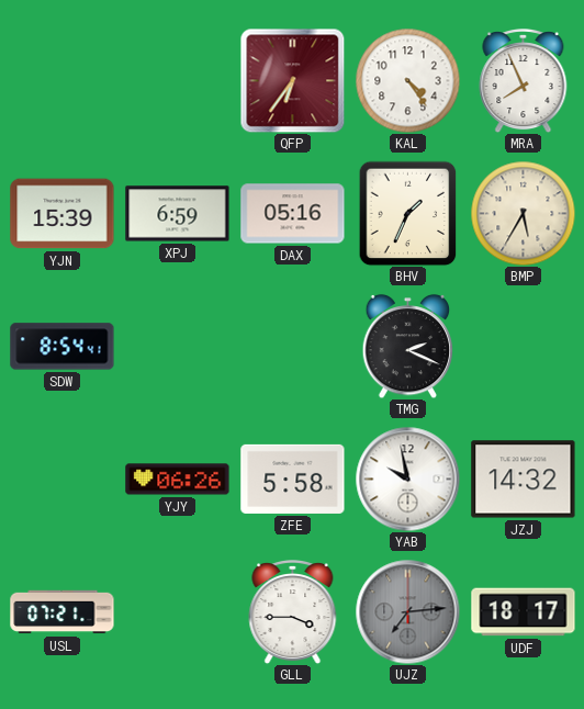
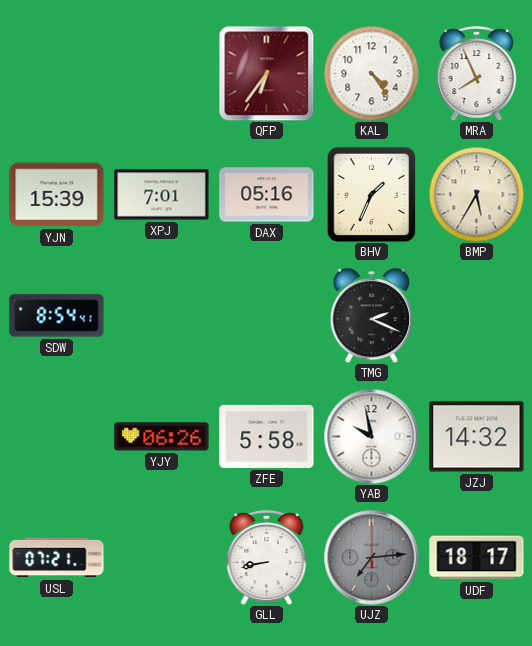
XPJ: 6:59 -> 7:01 (162, 195)
GLL: 3:45 -> 8:43 (267, 558)
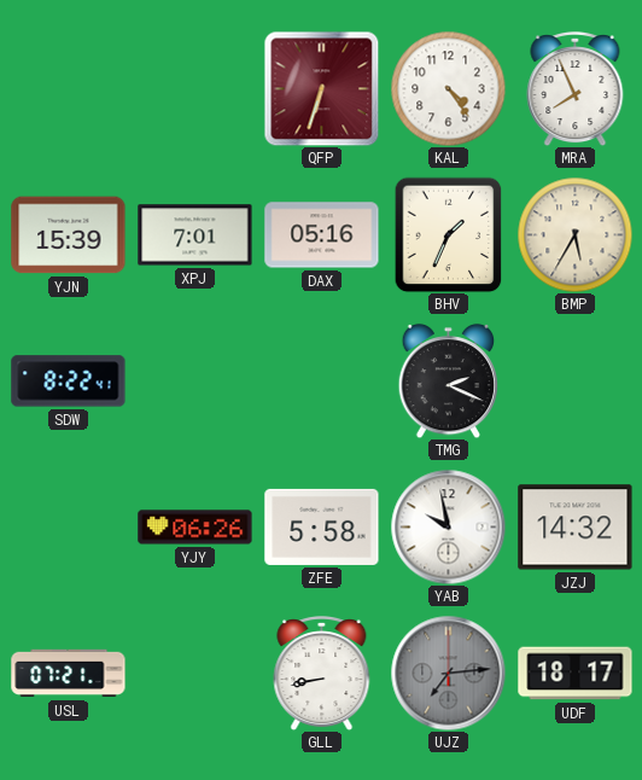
QFP: 6:36 -> 6:33 (321, 88)
SDW: 8:54 -> 8:22 (69, 382)
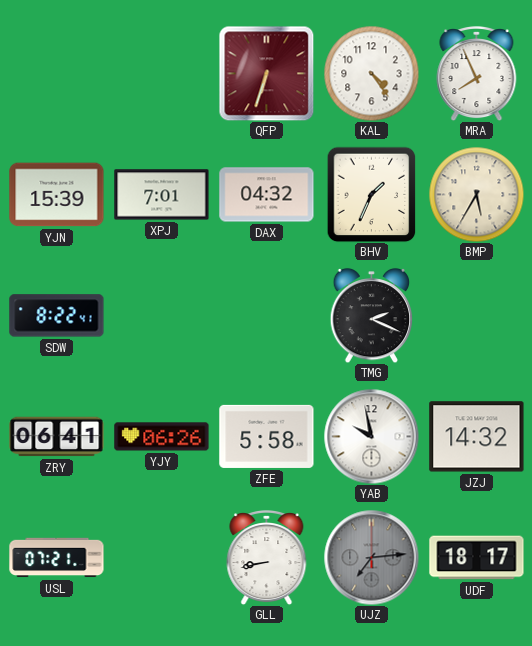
DAX: 05:16 -> 04:32 (267, 195)
ZRY: none -> 06:41 (57, 437)
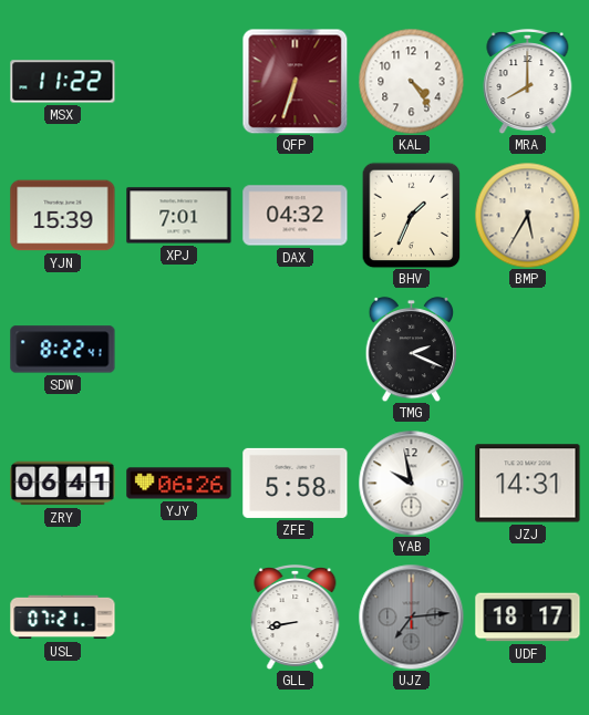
MSX: none -> 11:22 (63, 82)
MRA: 7:56 -> 8:00 (528, 82)
JZJ: 14:32 -> 14:31 (528, 484)
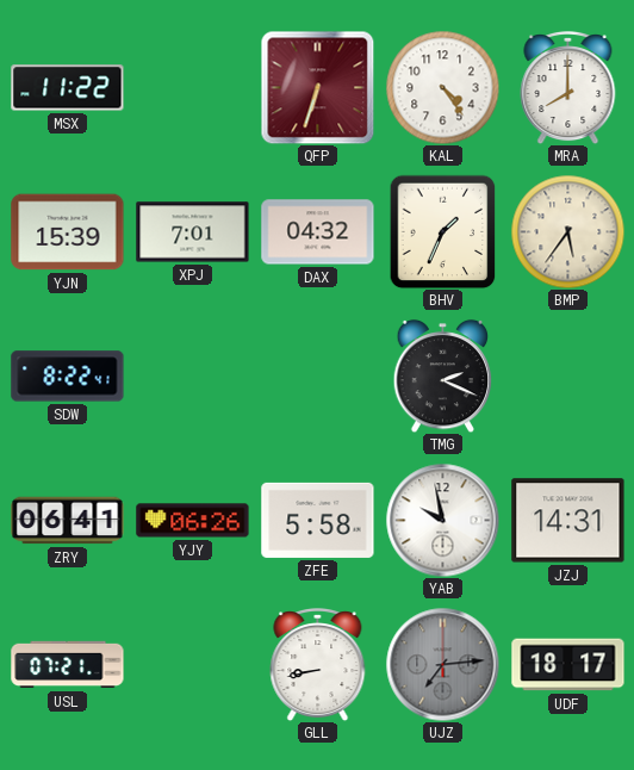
BMP: 5:35 -> 5:36 (567, 231)
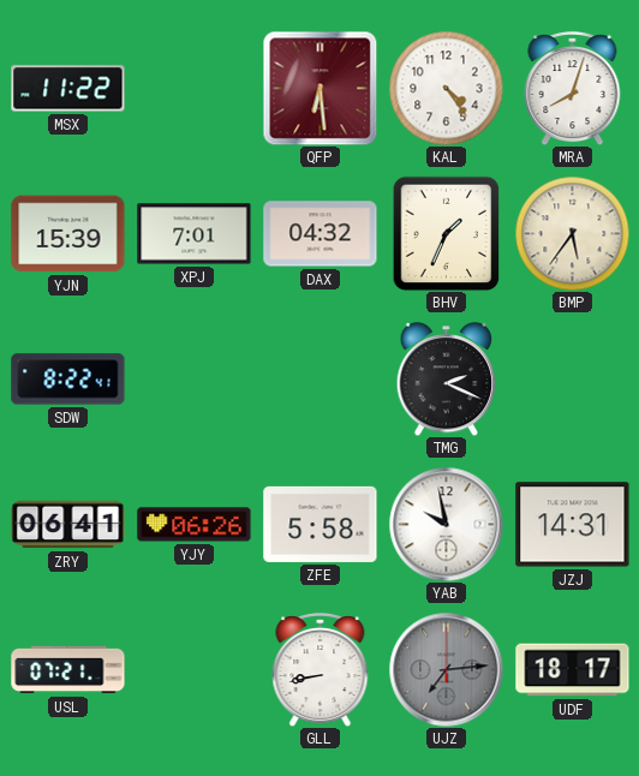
QFP: 6:33 -> 6:29 (319, 88)
MRA: 8:00 -> 8:03 (573, 89)
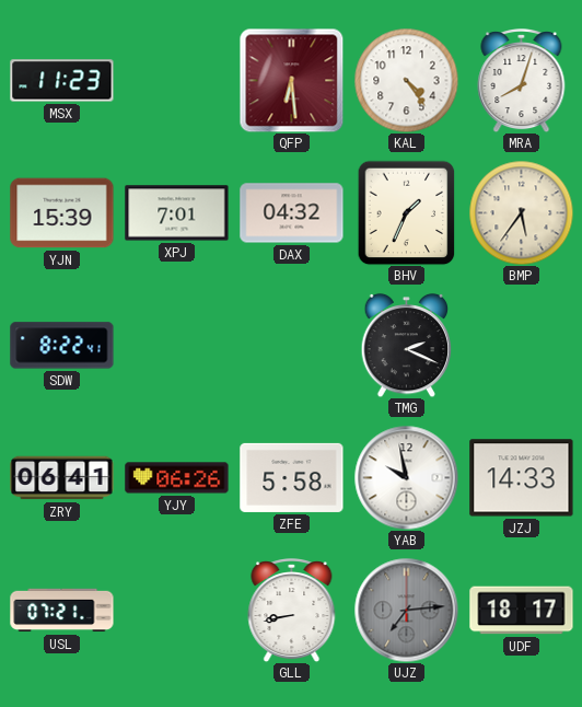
MSX: 11:22 -> 11:23 (62, 81)
JZJ: 14:31 -> 14:33 (522, 478)
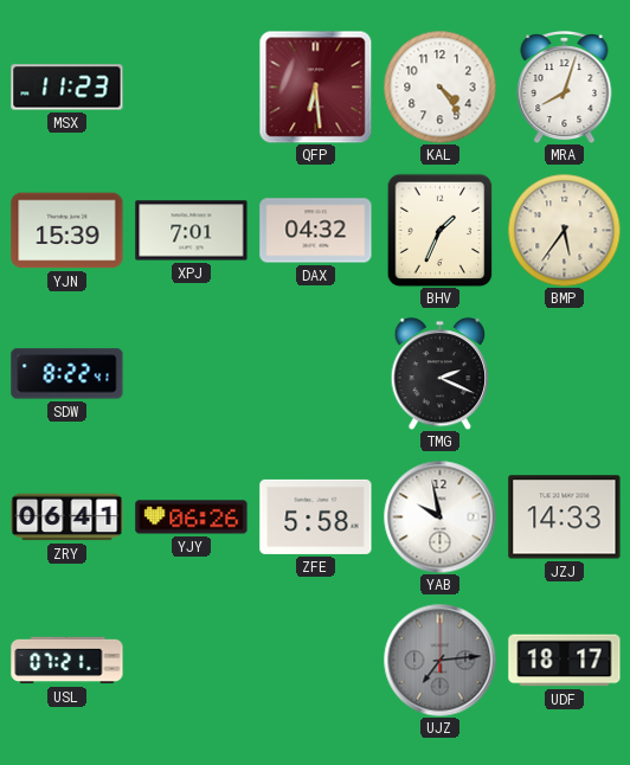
GLL: 8:43 -> none (292, 611)
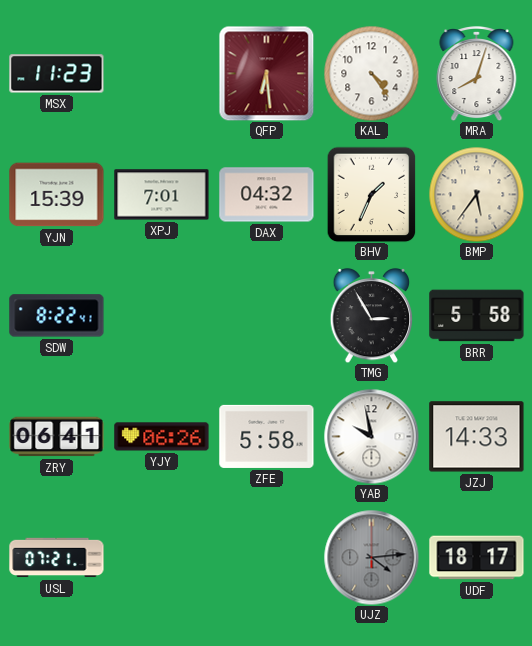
TMG: 2:19 -> 2:55 (372, 315)
BRR: none -> 5:58 (477, 316)
UJZ: 7:14 -> 4:14 (371, 557)
